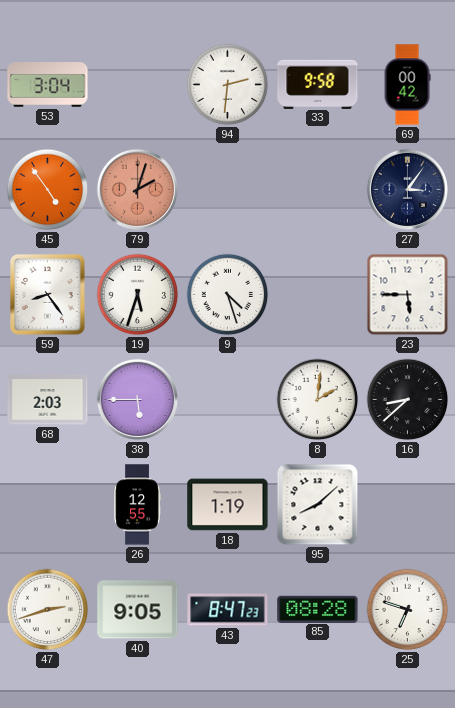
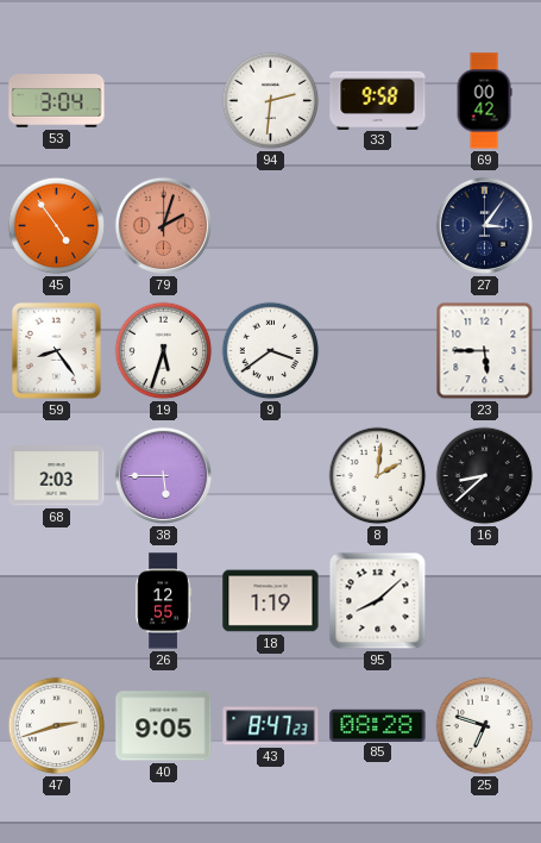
9: 4:27 -> 3:39 (271, 351)
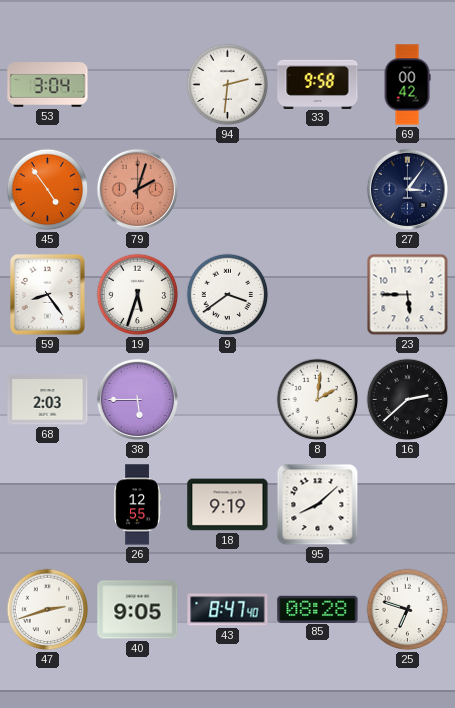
16: 8:38 -> 2:38 (408, 400)
18: 1:19 -> 9:19 (228, 505)
43: 8:47:23 -> 8:47:40 (228, 610)
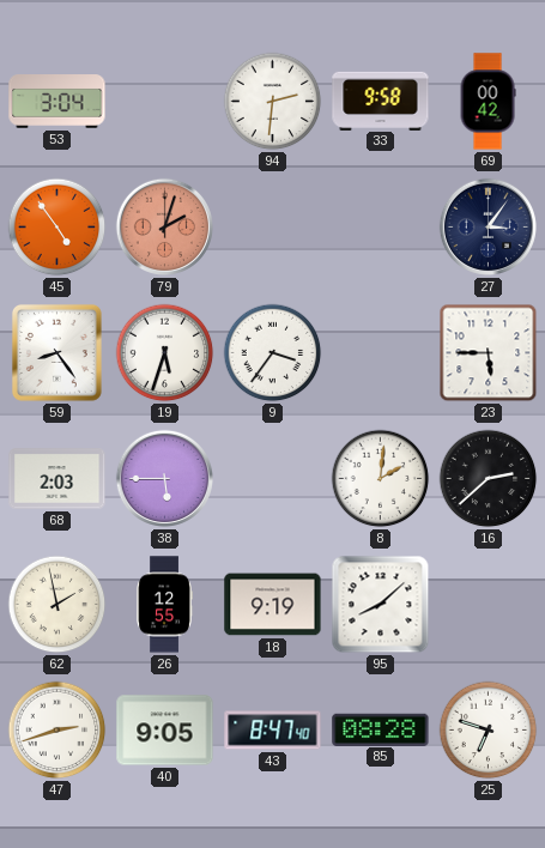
9: 3:39 -> 3:36 (273, 353)
62: none -> 1:58 (57, 605)
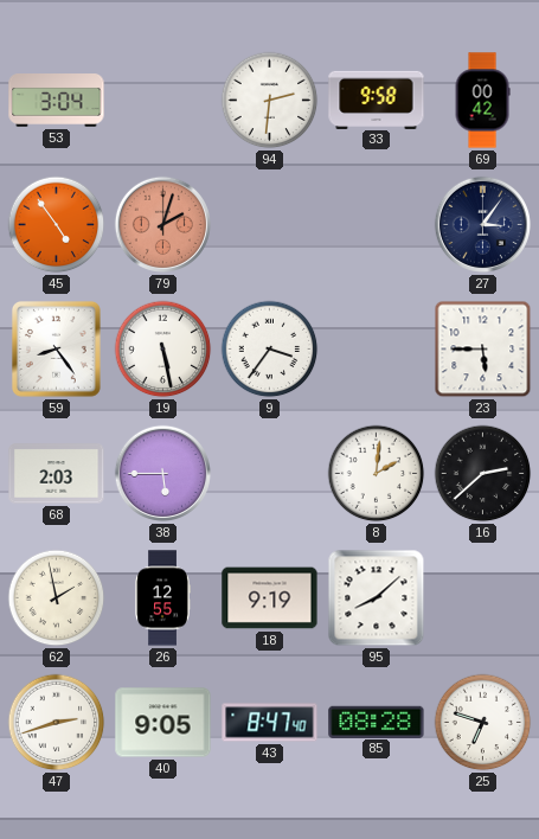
19: 5:33 -> 5:28 (163, 350)
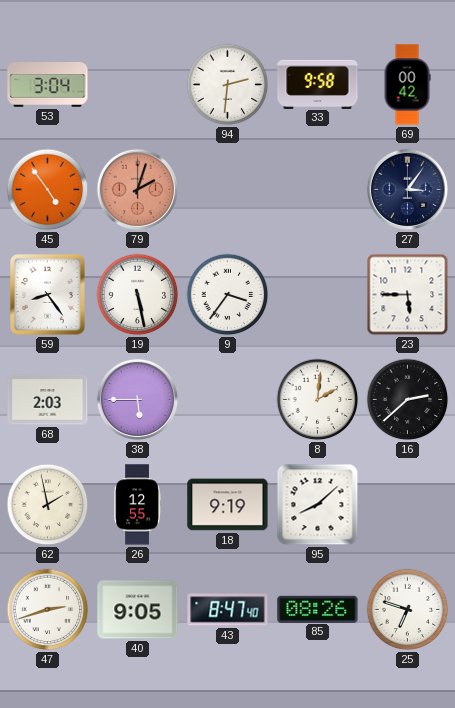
85: 08:28 -> 08:26 (318, 609)
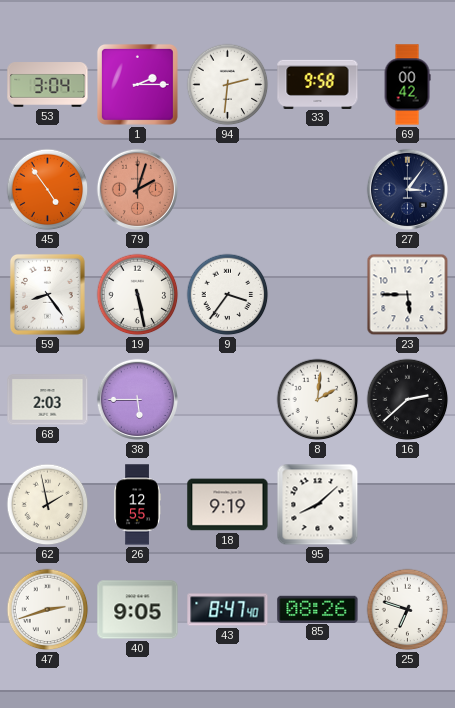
1: none -> 2:15 (137, 84)
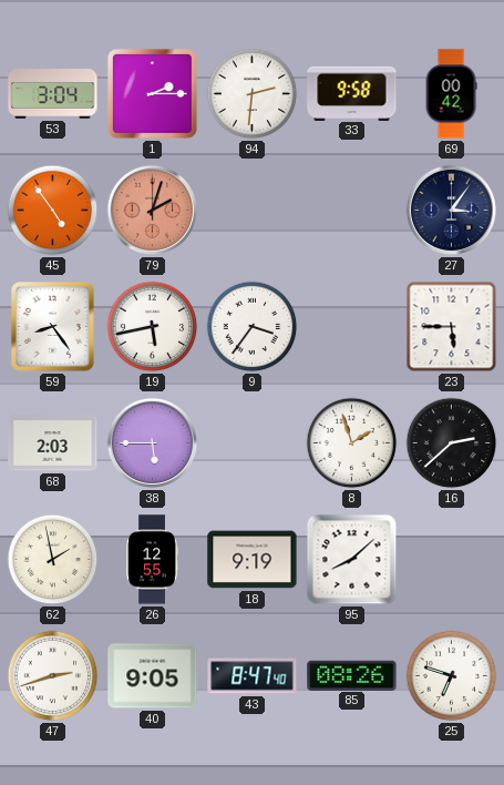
19: 5:28 -> 5:43 (153, 327)
8: 2:01 -> 1:57 (352, 444)
